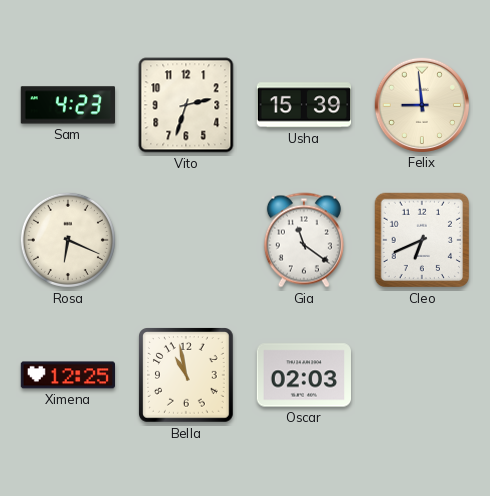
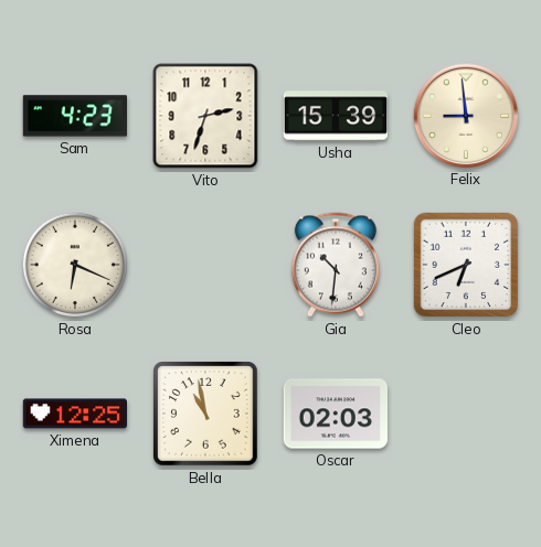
Gia: 11:21 -> 10:31 (336, 265)
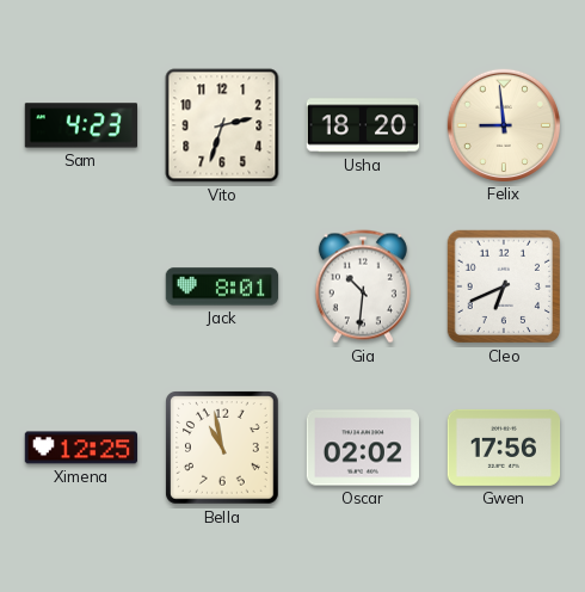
Usha: 15:39 -> 18:20 (363, 125)
Rosa: 6:19 -> none (75, 265)
Jack: none -> 8:01 (222, 286)
Oscar: 02:03 -> 02:02 (362, 448)
Gwen: none -> 17:56 (504, 448)
